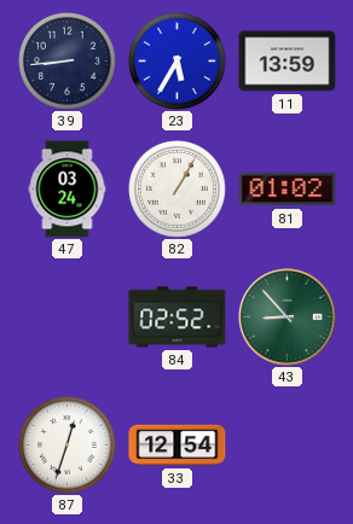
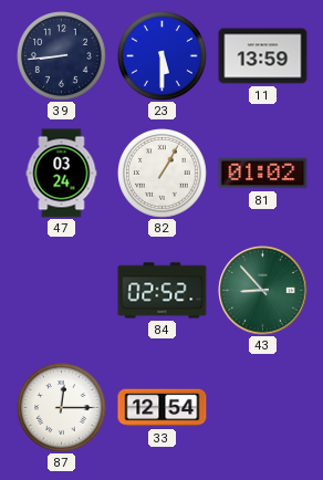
23: 5:35 -> 5:30 (163, 56)
87: 12:33 -> 12:15 (62, 408)
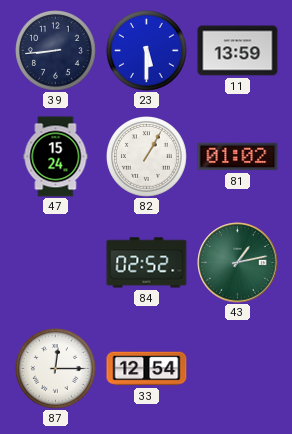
47: 03:24 -> 15:24 (56, 157)
43: 8:53 -> 1:13 (238, 263)
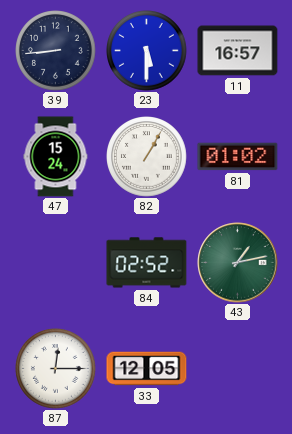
11: 13:59 -> 16:57 (238, 51)
33: 12:54 -> 12:05 (147, 369)
